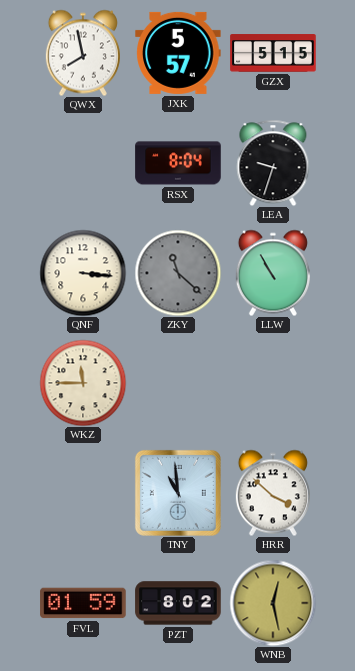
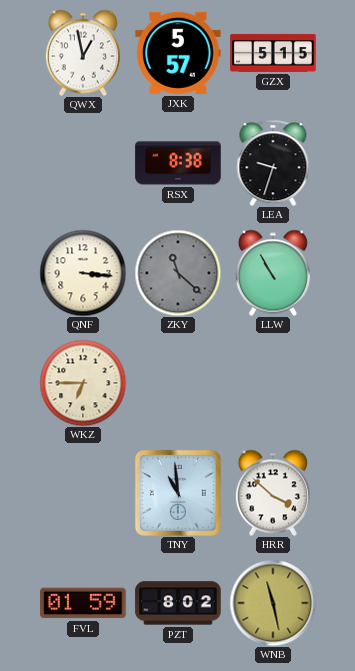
QWX: 7:58 -> 12:58 (83, 53)
RSX: 8:04 -> 8:38 (178, 163)
WKZ: 11:45 -> 6:45 (83, 383)
WNB: 12:28 -> 11:28 (273, 603)
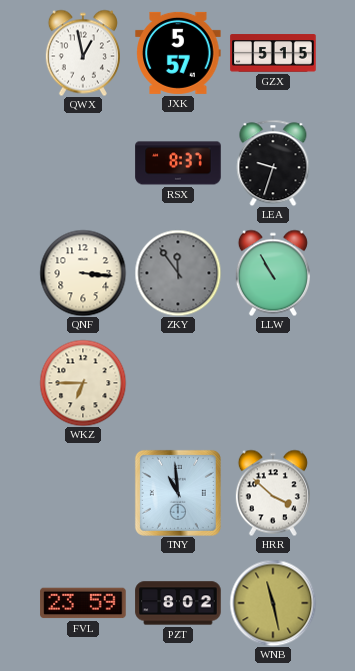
RSX: 8:38 -> 8:37 (178, 163)
ZKY: 11:22 -> 11:54 (178, 273)
FVL: 01:59 -> 23:59 (83, 603)
